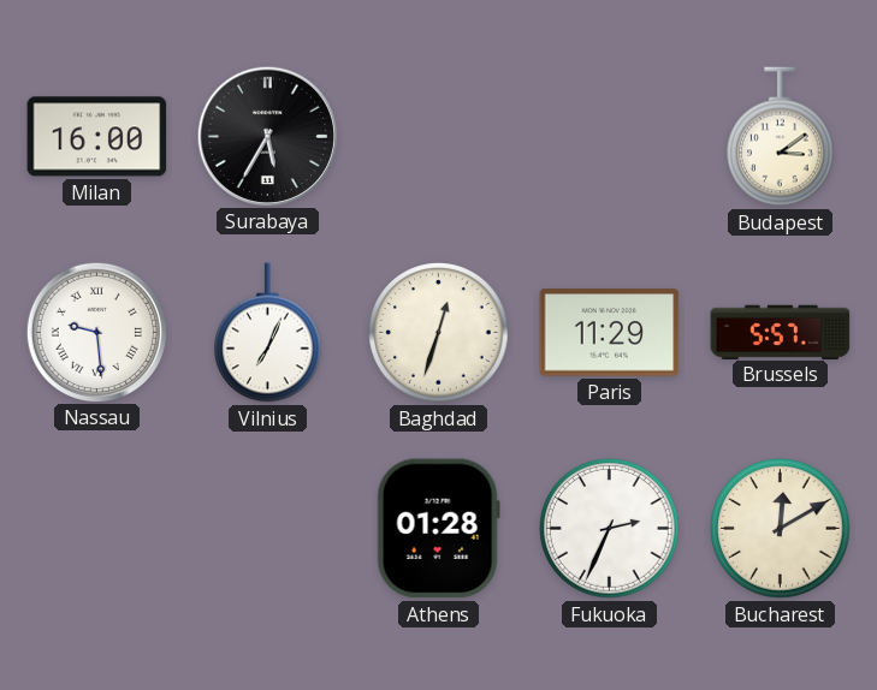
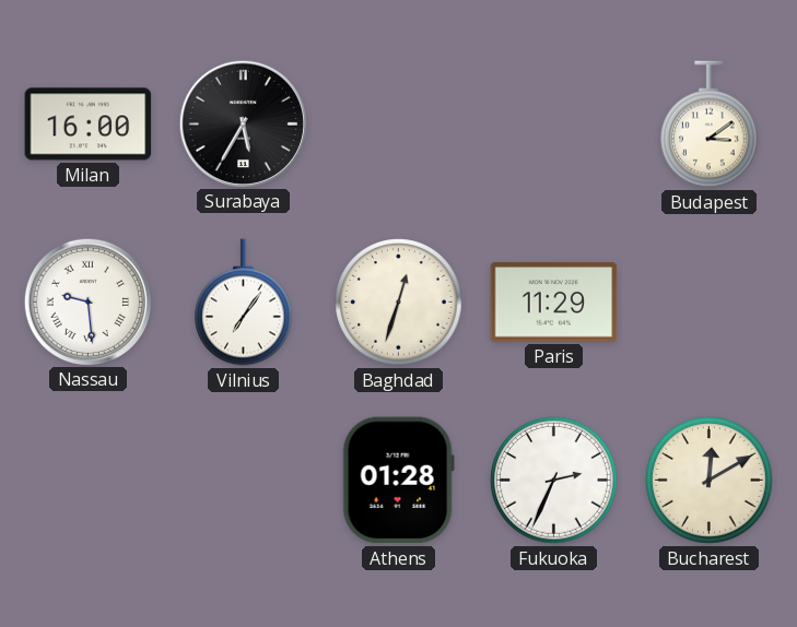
Vilnius: 7:04 -> 7:06 (244, 303)
Brussels: 5:57 -> none (781, 332)
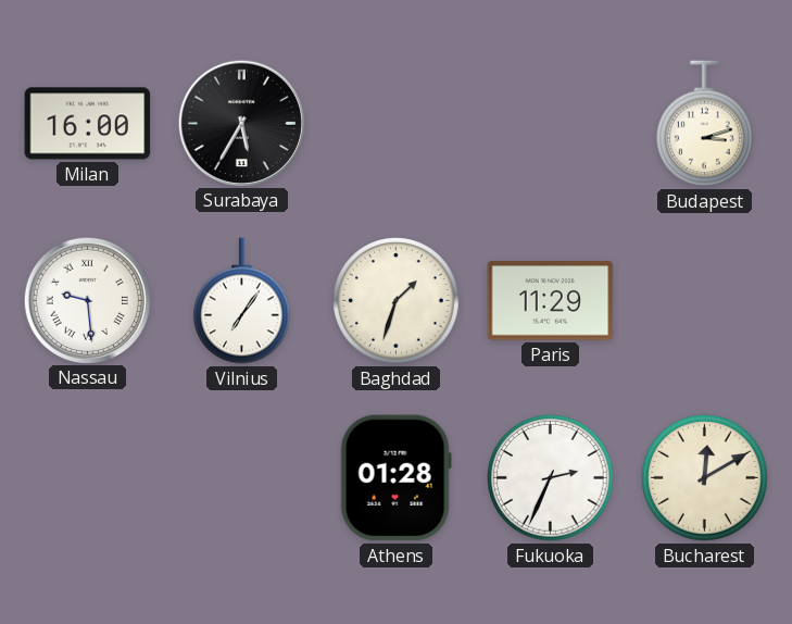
Budapest: 3:09 -> 3:12 (705, 124)
Baghdad: 12:33 -> 1:33 (397, 301)
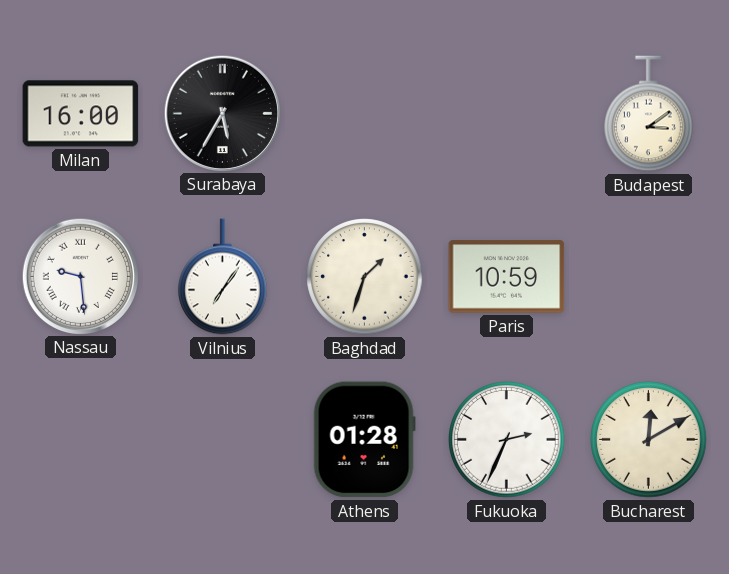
Budapest: 3:12 -> 3:09 (649, 114)
Paris: 11:29 -> 10:59 (507, 277)
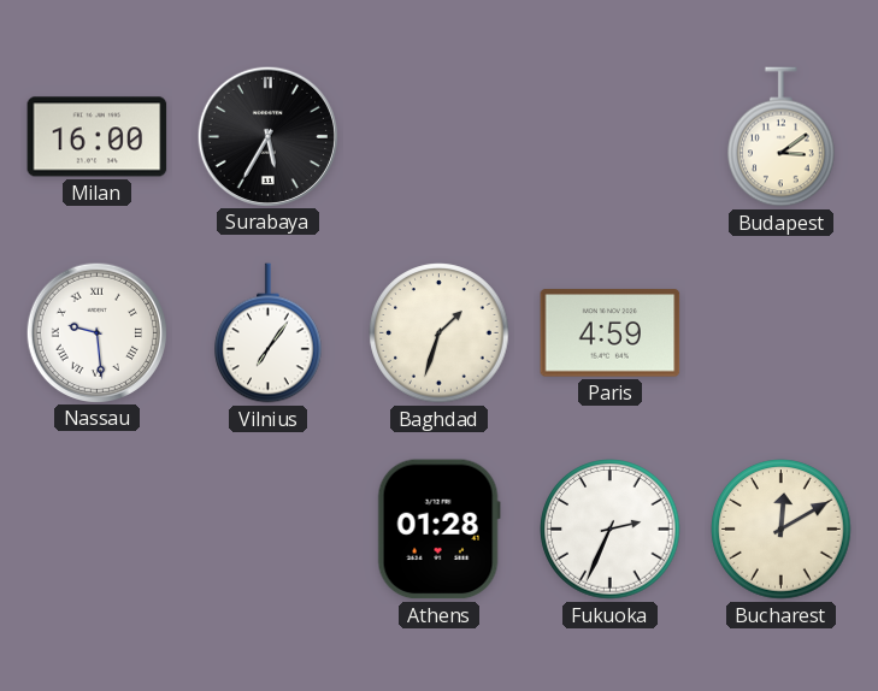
Paris: 10:59 -> 4:59 (611, 333)
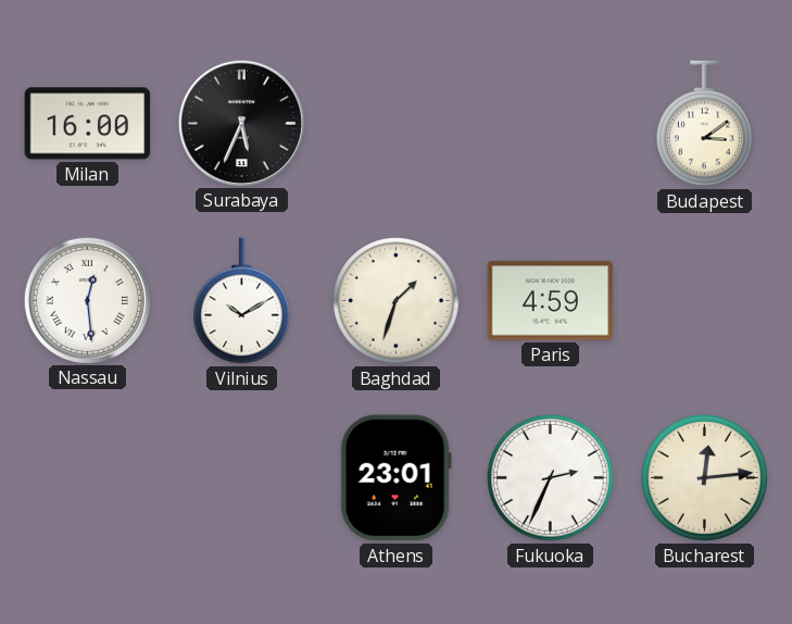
Surabaya: 5:35 -> 5:34 (241, 123)
Nassau: 9:29 -> 12:29 (87, 300)
Vilnius: 7:06 -> 10:10 (242, 301)
Athens: 01:28 -> 23:01 (395, 478)
Bucharest: 12:10 -> 12:14 (705, 478)
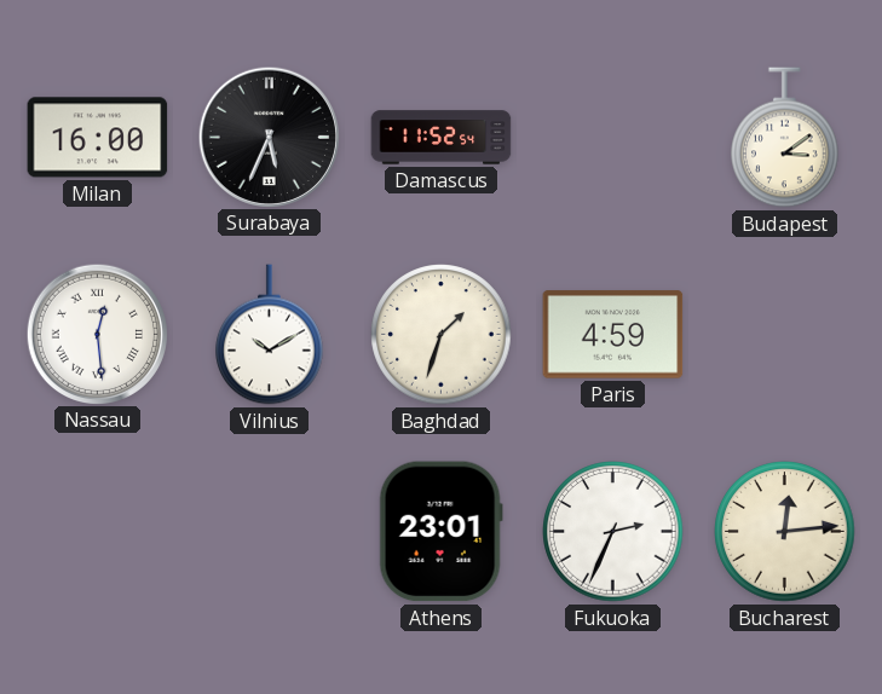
Damascus: none -> 11:52 (442, 138)
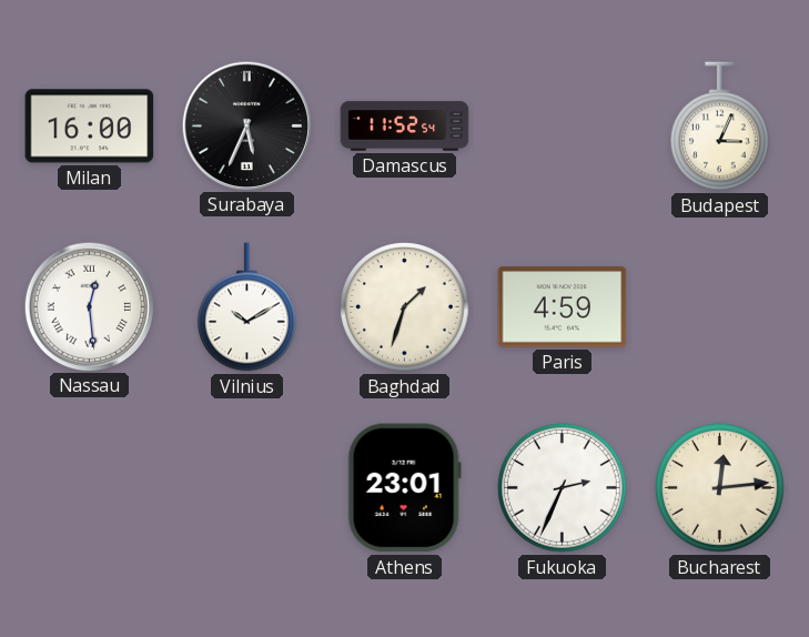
Budapest: 3:09 -> 3:04 (720, 127)
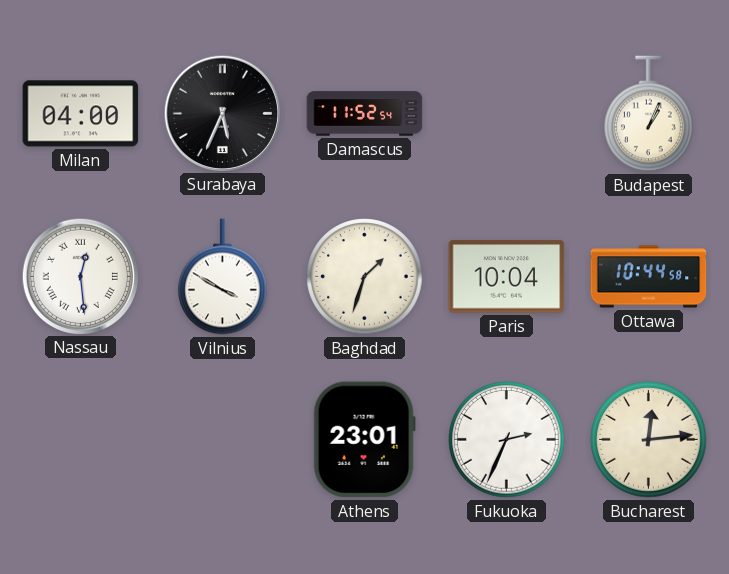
Milan: 16:00 -> 04:00 (81, 114)
Budapest: 3:04 -> 1:04 (649, 114)
Vilnius: 10:10 -> 3:50 (223, 277)
Paris: 4:59 -> 10:04 (507, 277)
Ottawa: none -> 10:44 (649, 277)
